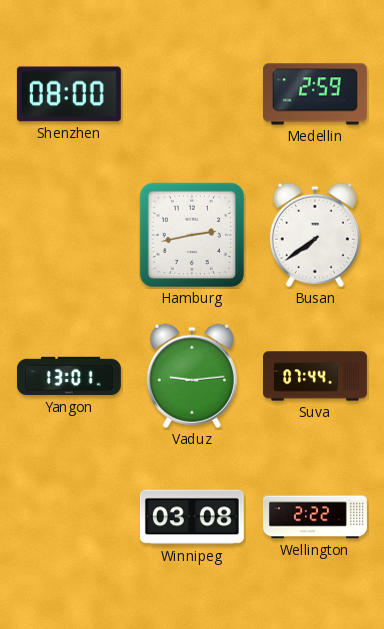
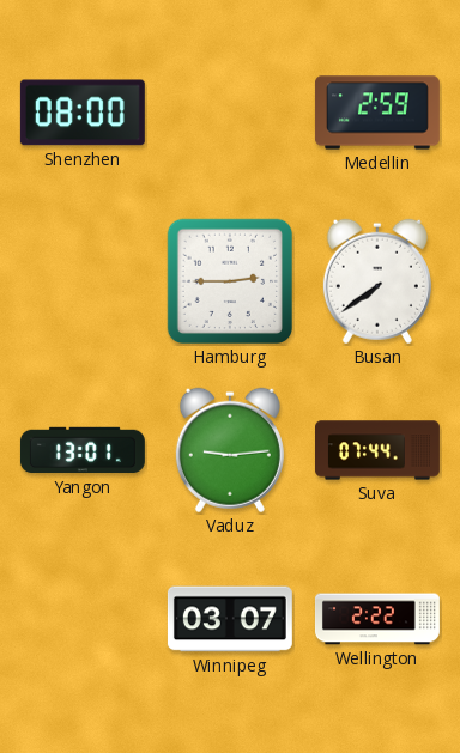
Hamburg: 2:43 -> 2:45 (230, 281)
Winnipeg: 03:08 -> 03:07 (230, 619)
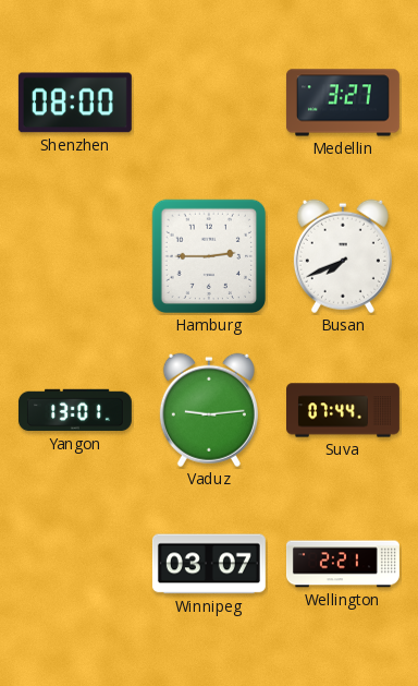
Medellin: 2:59 -> 3:27 (343, 103)
Busan: 7:39 -> 7:41 (343, 256)
Wellington: 2:22 -> 2:21 (343, 564)
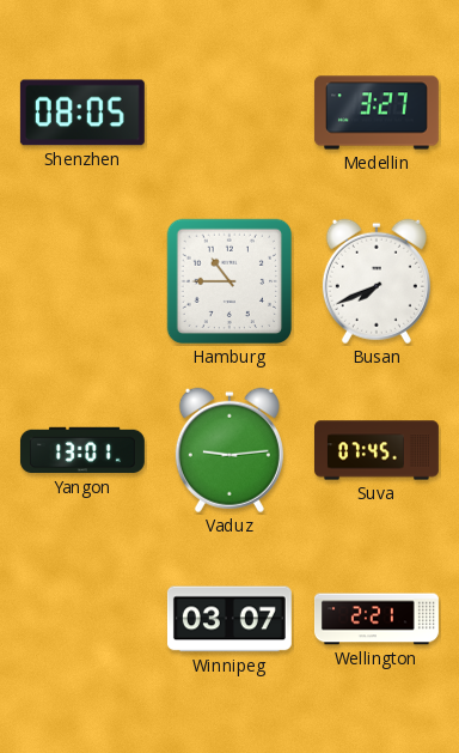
Shenzhen: 08:00 -> 08:05 (82, 113)
Hamburg: 2:45 -> 10:45 (229, 281)
Suva: 07:44 -> 07:45 (378, 450)
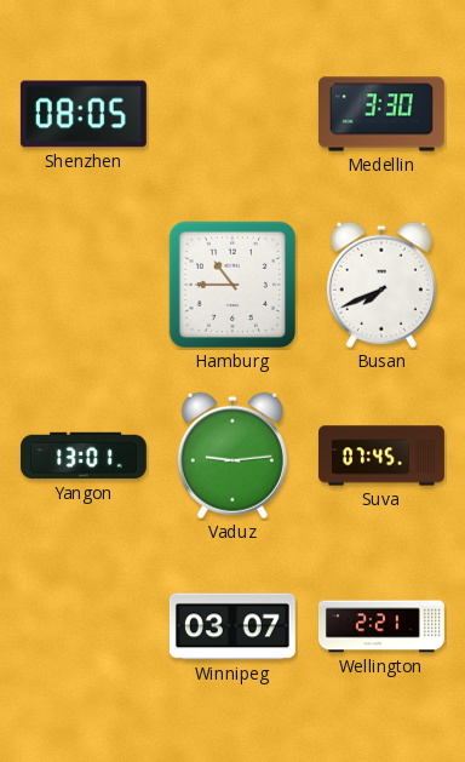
Medellin: 3:27 -> 3:30 (381, 114)
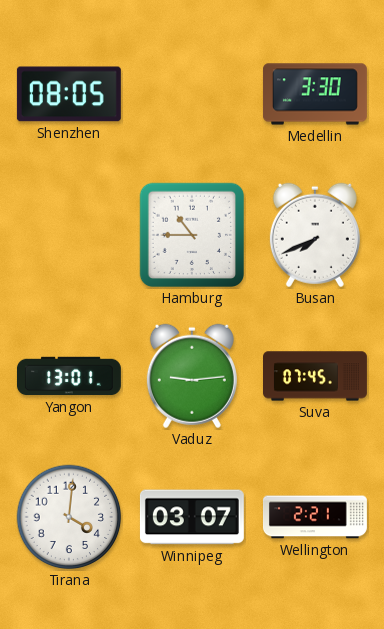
Tirana: none -> 4:01 (69, 517)
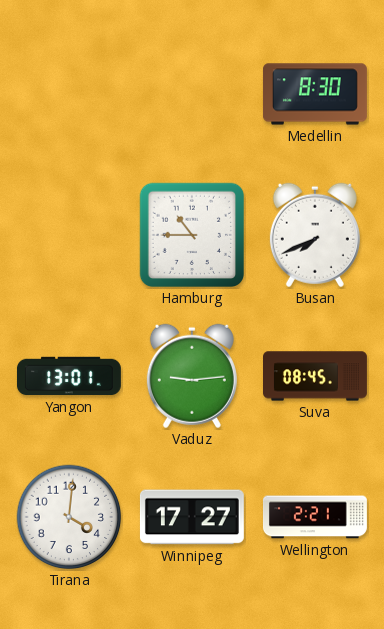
Shenzhen: 08:05 -> none (69, 94)
Medellin: 3:30 -> 8:30 (315, 94)
Suva: 07:45 -> 08:45 (316, 376)
Winnipeg: 03:07 -> 17:27 (192, 517)
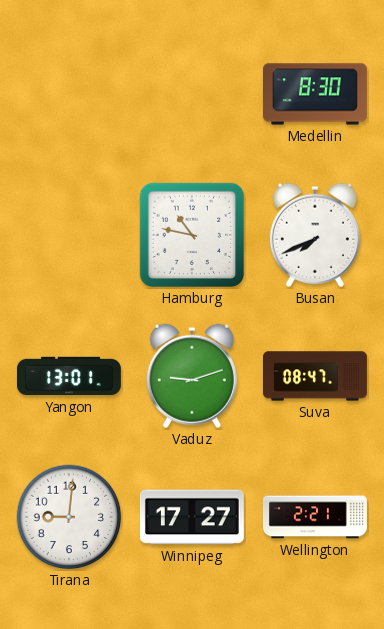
Hamburg: 10:45 -> 10:47 (192, 235)
Vaduz: 9:14 -> 9:12 (192, 376)
Suva: 08:45 -> 08:47 (316, 376)
Tirana: 4:01 -> 9:01 (69, 517)
